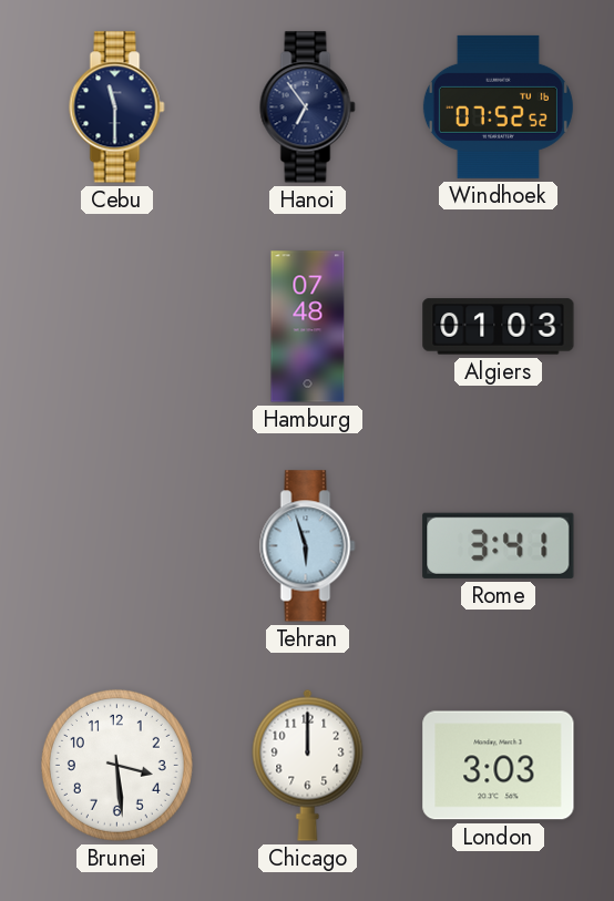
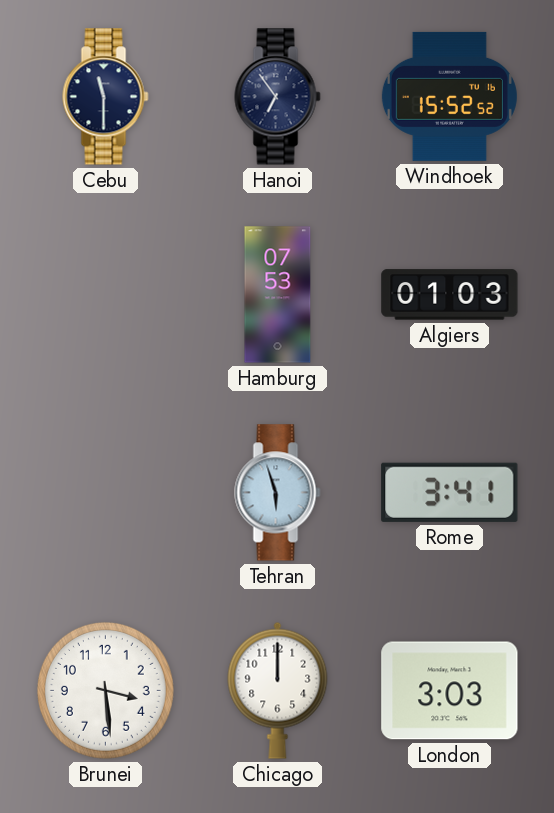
Windhoek: 07:52 -> 15:52 (449, 96)
Hamburg: 07:48 -> 07:53 (278, 295)
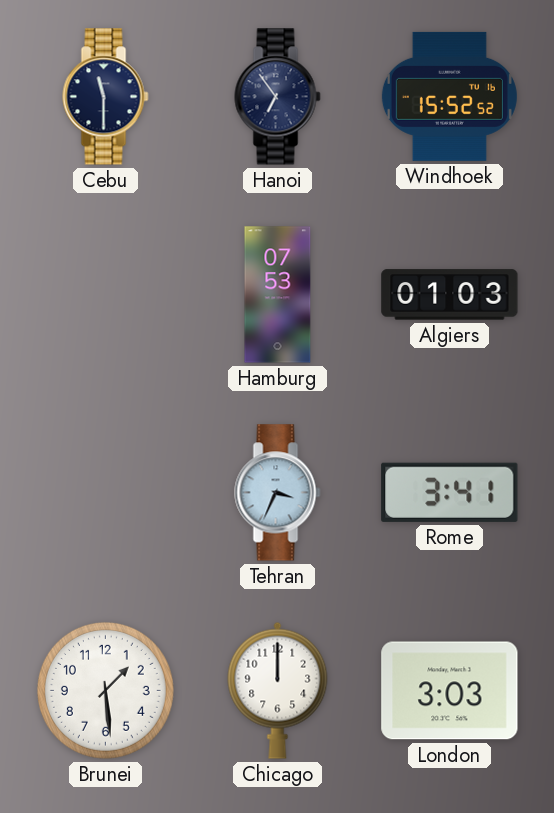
Tehran: 5:57 -> 3:34 (278, 493)
Brunei: 3:29 -> 1:29 (105, 690)
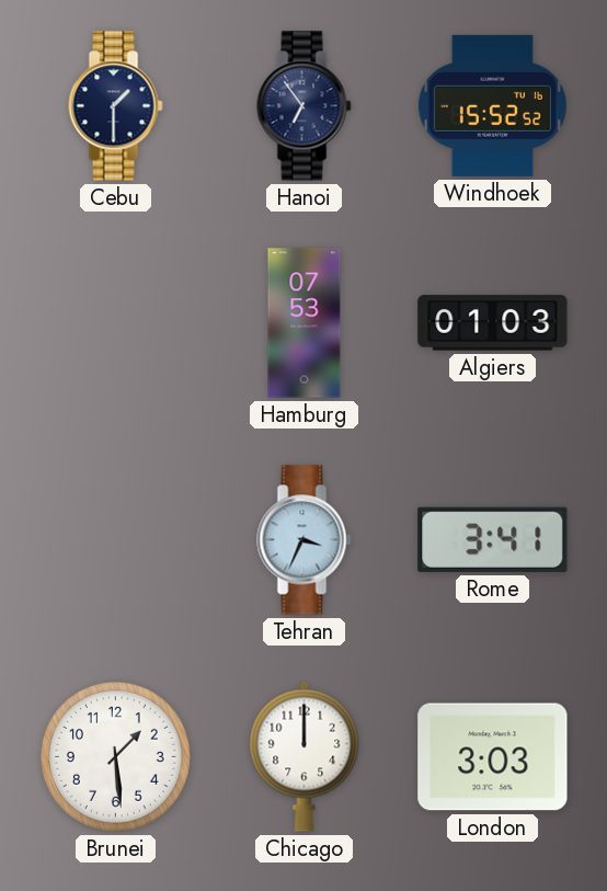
Cebu: 11:30 -> 1:30 (116, 106)
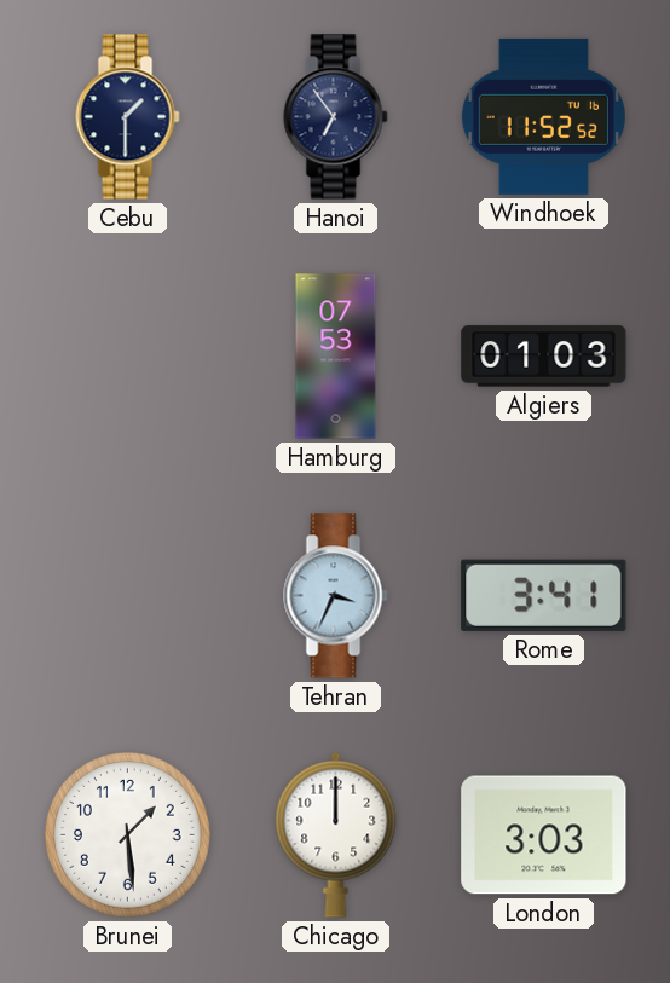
Windhoek: 15:52 -> 11:52 (543, 116)
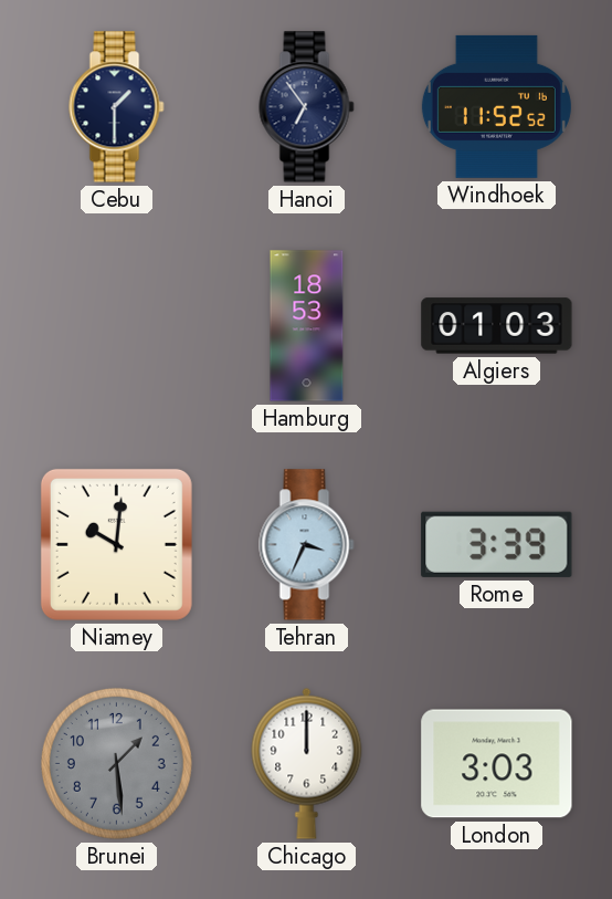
Hamburg: 07:53 -> 18:53 (307, 326)
Niamey: none -> 10:01 (116, 544)
Rome: 3:41 -> 3:39 (497, 544)
Brunei dial: white -> grey (116, 763)
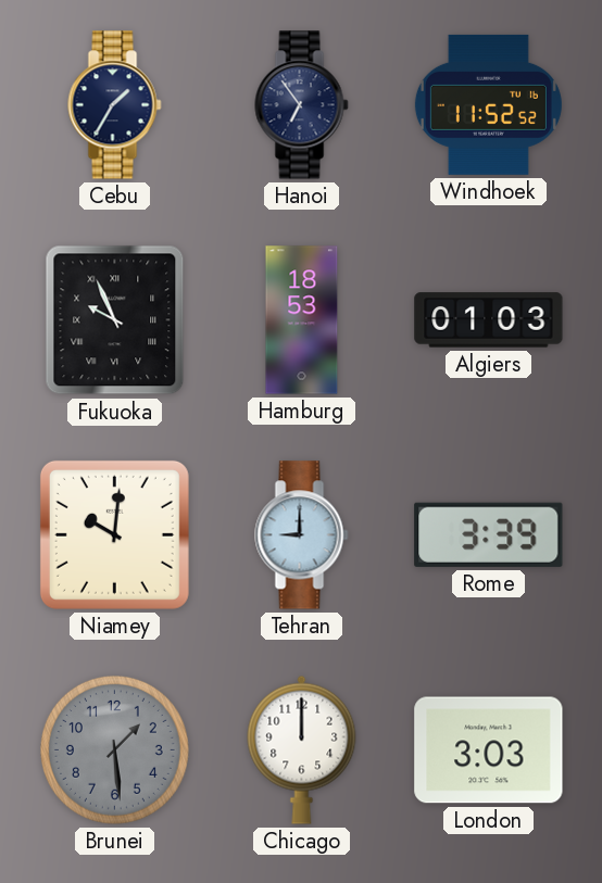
Cebu: 1:30 -> 1:35 (115, 105)
Fukuoka: none -> 9:56 (115, 320)
Tehran: 3:34 -> 9:00 (302, 535)
